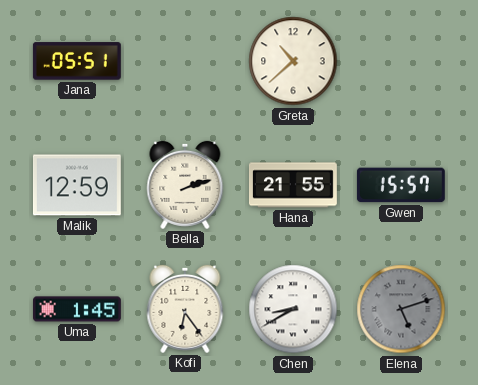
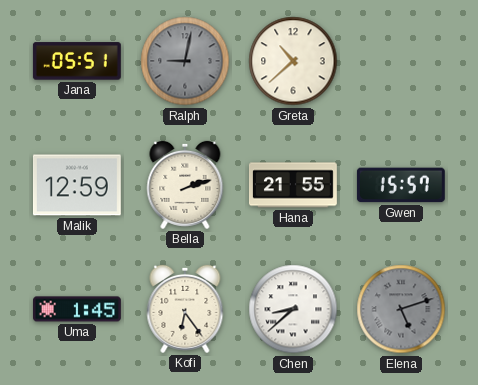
Ralph: none -> 9:02 (185, 61)
Chen: 8:40 -> 8:38 (293, 309)
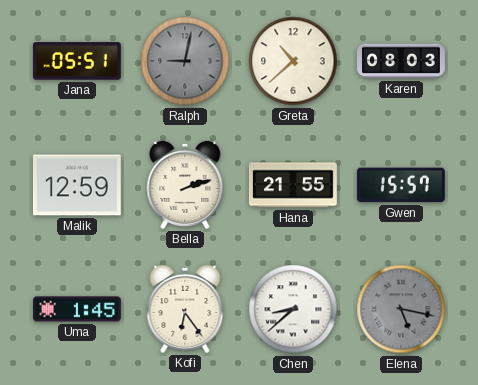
Karen: none -> 08:03 (402, 61)
Elena: 5:12 -> 5:17 (401, 309)
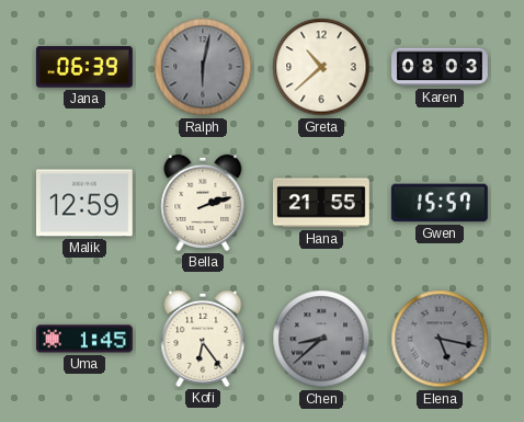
Jana: 05:51 -> 06:39 (84, 67)
Ralph: 9:02 -> 6:02 (203, 67)
Chen dial: white -> grey (321, 339)
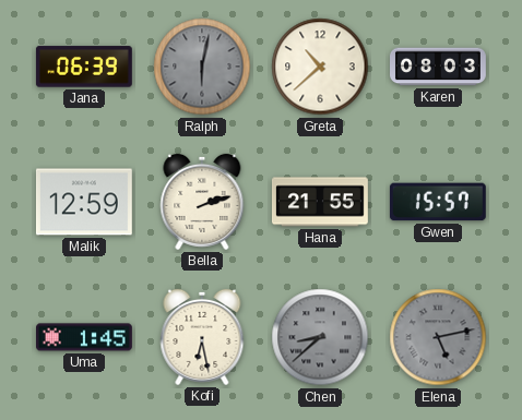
Kofi: 6:24 -> 6:28 (202, 337)
Elena: 5:17 -> 5:13 (438, 337)
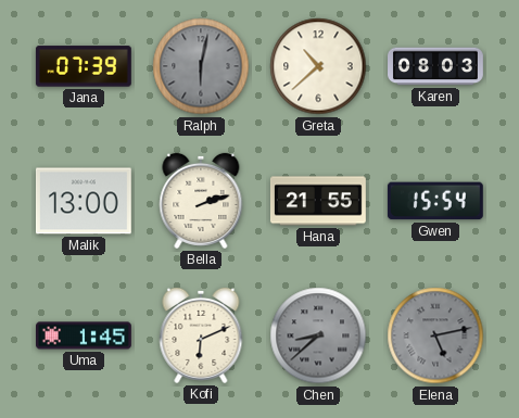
Jana: 06:39 -> 07:39 (84, 66)
Malik: 12:59 -> 13:00 (84, 201)
Gwen: 15:57 -> 15:54 (435, 201)
Kofi: 6:28 -> 6:11 (201, 335)
